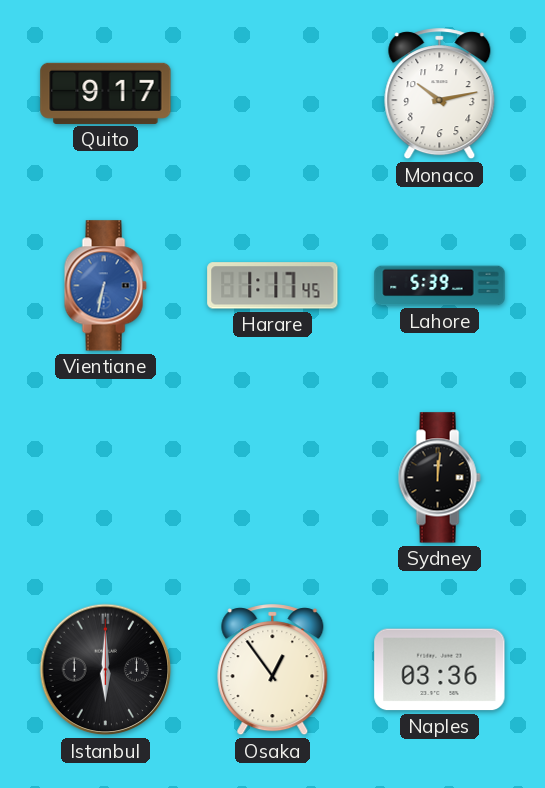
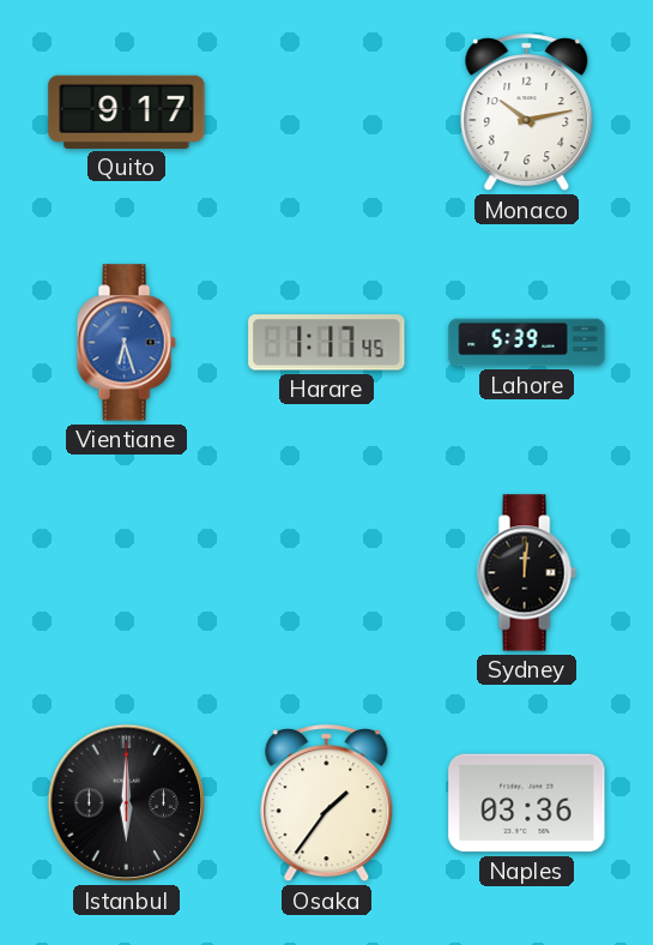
Vientiane: 6:32 -> 6:27 (126, 343)
Osaka: 12:54 -> 1:36 (327, 803)
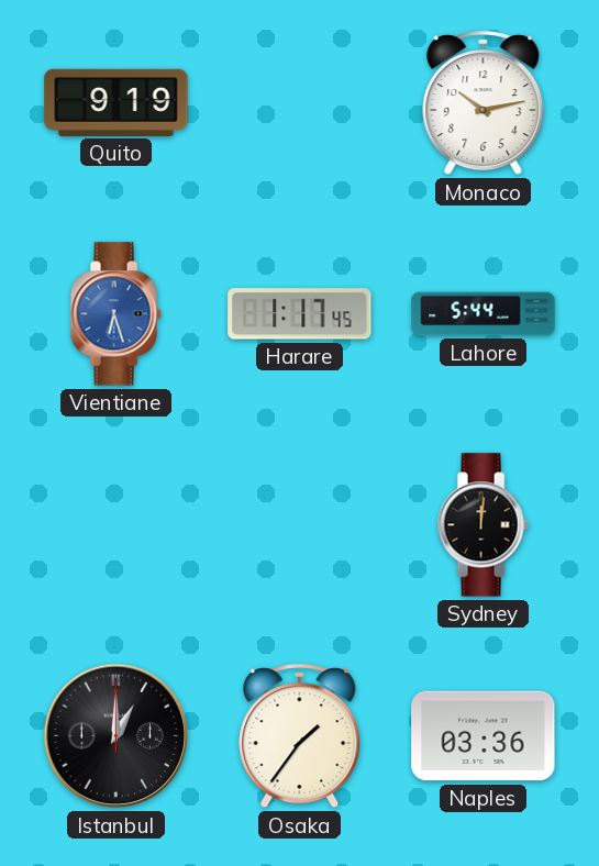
Quito: 9:17 -> 9:19 (117, 102)
Lahore: 5:39 -> 5:44 (484, 314)
Istanbul: 6:00 -> 1:00 (117, 736)
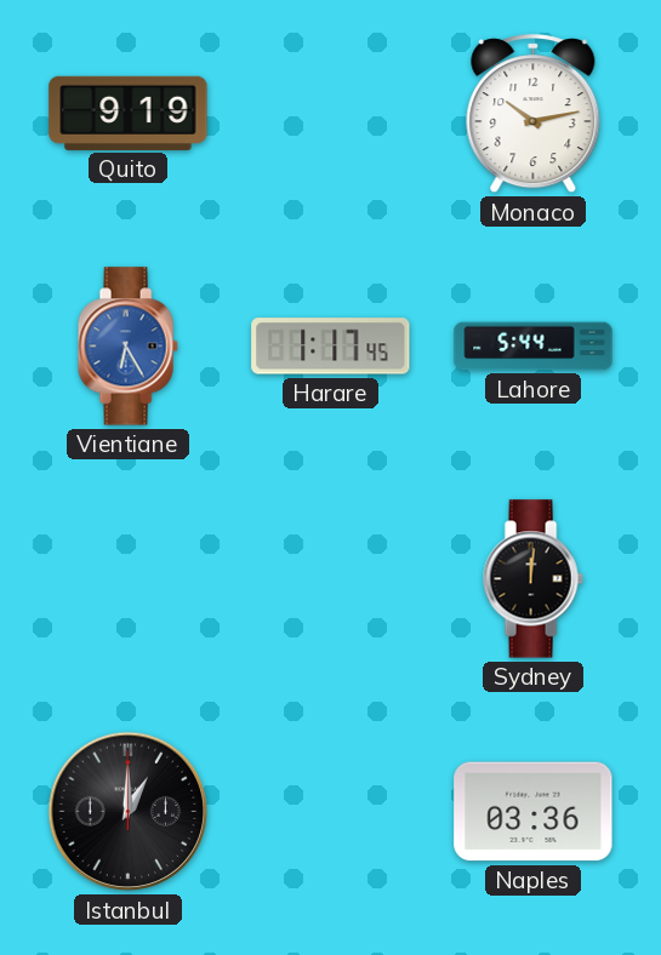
Vientiane: 6:27 -> 6:25 (127, 347)
Osaka: 1:36 -> none (300, 736)
